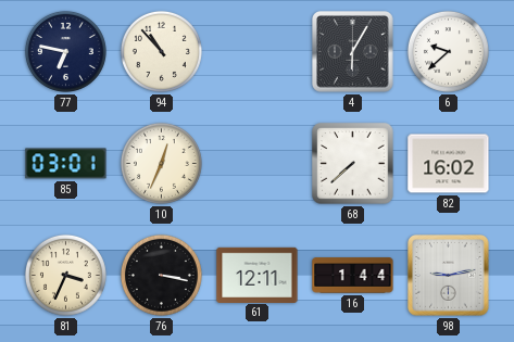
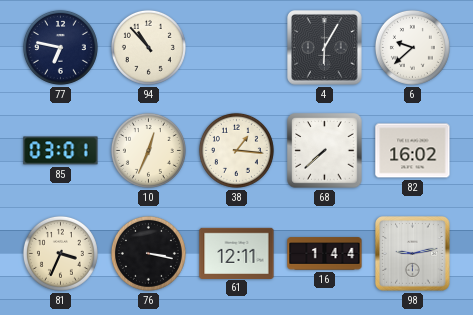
38: none -> 1:16 (236, 150)
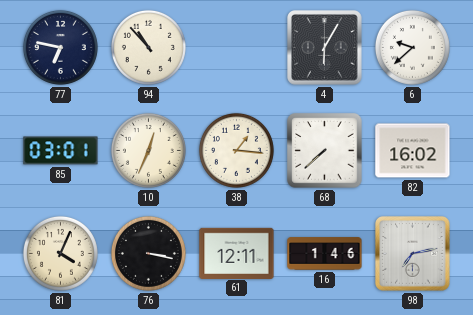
81: 3:34 -> 4:04 (60, 253)
16: 1:44 -> 1:46 (325, 254)
98: 9:13 -> 7:13 (413, 254)
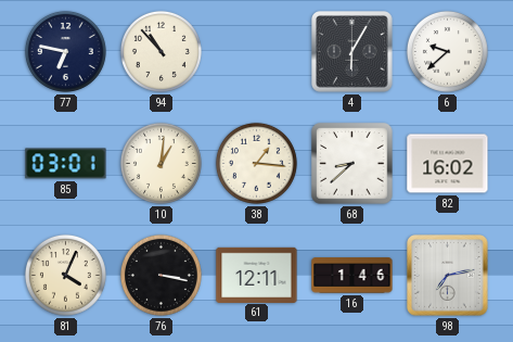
10: 12:34 -> 1:01 (161, 163)
68: 7:38 -> 8:38 (352, 164)
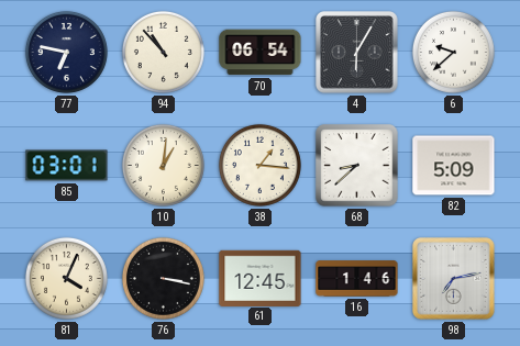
70: none -> 06:54 (261, 53)
82: 16:02 -> 5:09 (454, 166)
61: 12:11 -> 12:45 (261, 278)
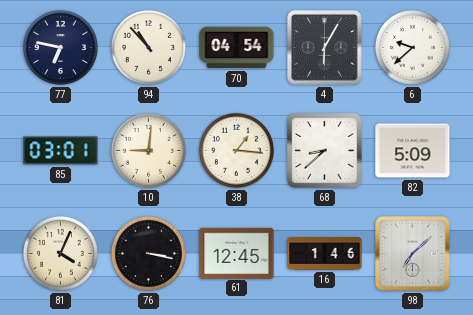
70: 06:54 -> 04:54 (237, 48)
10: 1:01 -> 9:01 (148, 150)
98: 7:13 -> 7:08 (413, 254)
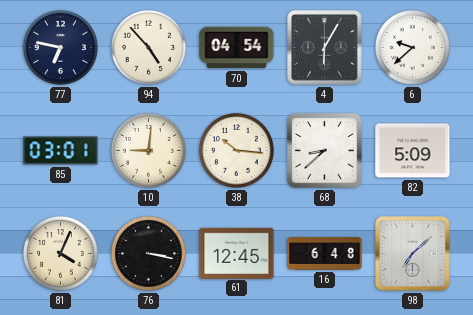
94: 10:53 -> 4:53 (148, 47)
38: 1:16 -> 10:16 (236, 150)
16: 1:46 -> 6:48 (325, 254)
